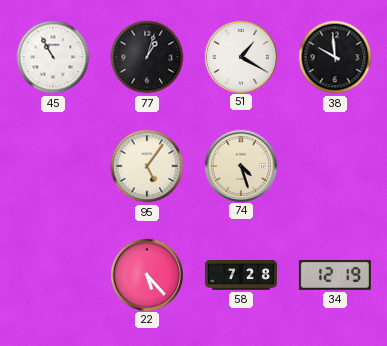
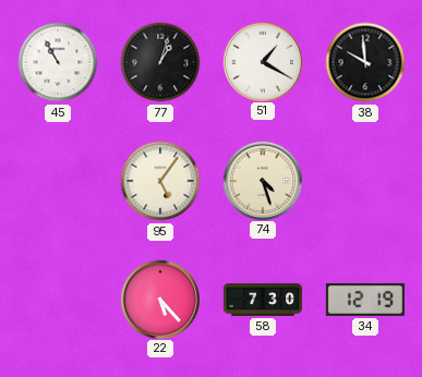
58: 7:28 -> 7:30 (263, 301)
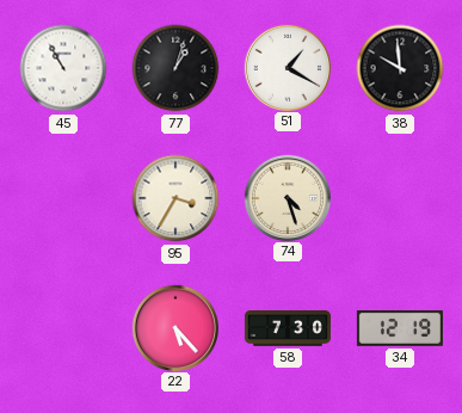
95: 5:06 -> 3:35 (175, 198)
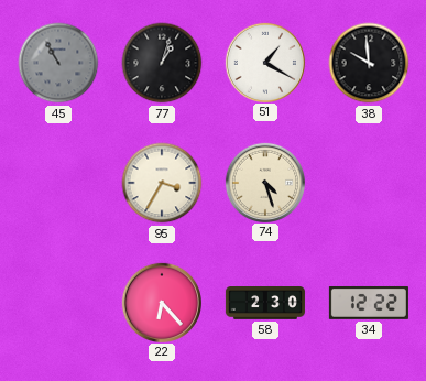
45 dial: white -> grey (58, 63)
22: 5:23 -> 6:23 (161, 302)
58: 7:30 -> 2:30 (265, 304)
34: 12:19 -> 12:22 (369, 303)
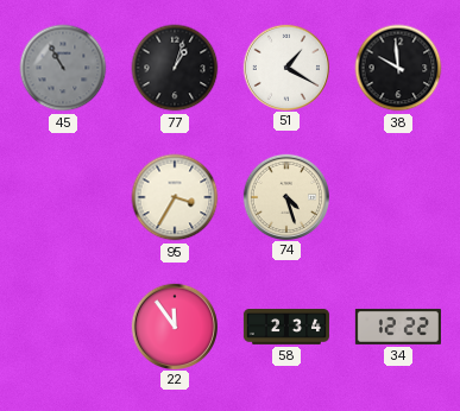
22: 6:23 -> 11:54 (174, 325)
58: 2:30 -> 2:34 (286, 328)
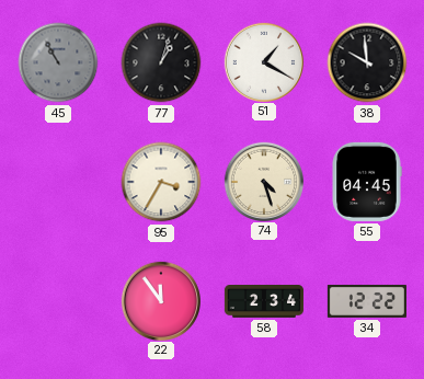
55: none -> 04:45 (367, 182)
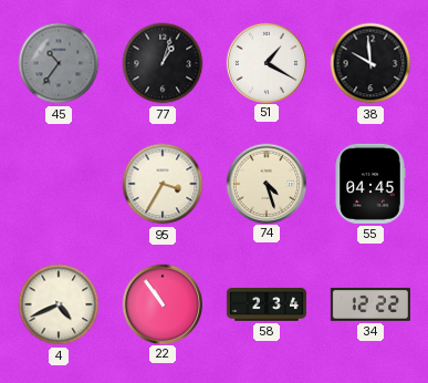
45: 10:55 -> 10:36 (59, 63)
4: none -> 4:41 (59, 304)
22: 11:54 -> 10:54 (161, 303)
